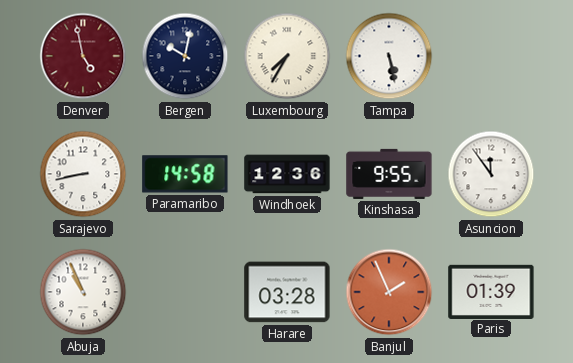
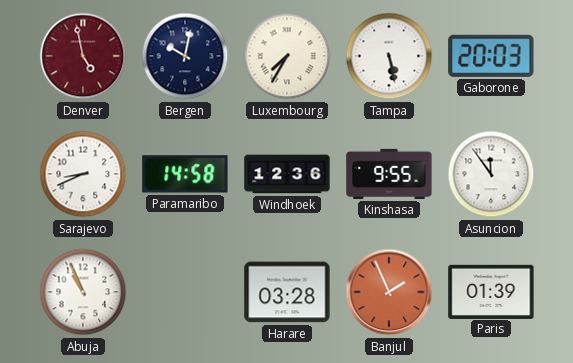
Gaborone: none -> 20:03 (491, 56)
Sarajevo: 8:43 -> 8:41 (83, 174)
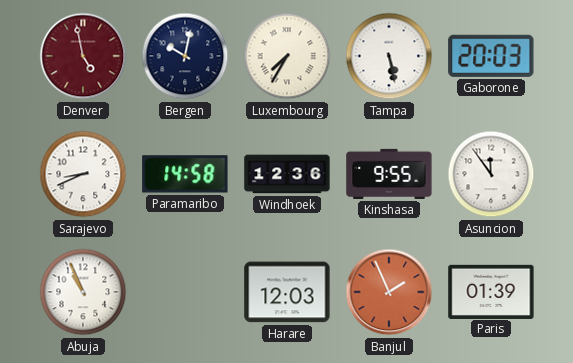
Harare: 03:28 -> 12:03 (287, 292)
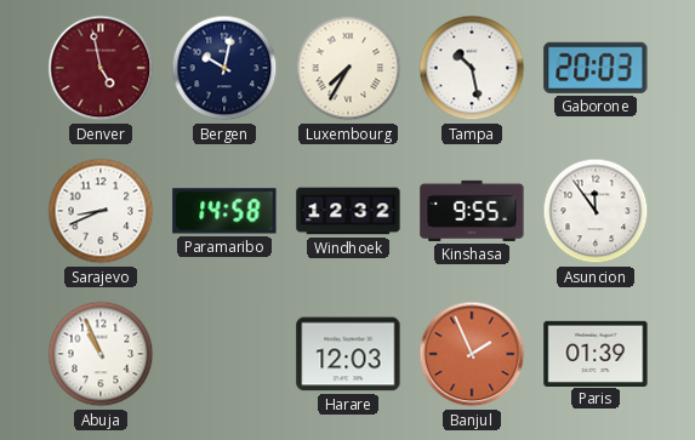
Tampa: 5:28 -> 10:28 (472, 68)
Windhoek: 12:36 -> 12:32 (348, 211)
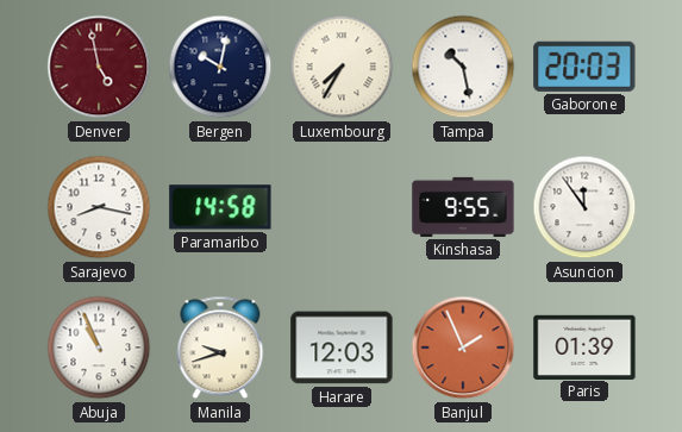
Sarajevo: 8:41 -> 8:17 (99, 207)
Windhoek: 12:32 -> none (348, 211)
Manila: none -> 9:42 (220, 348)
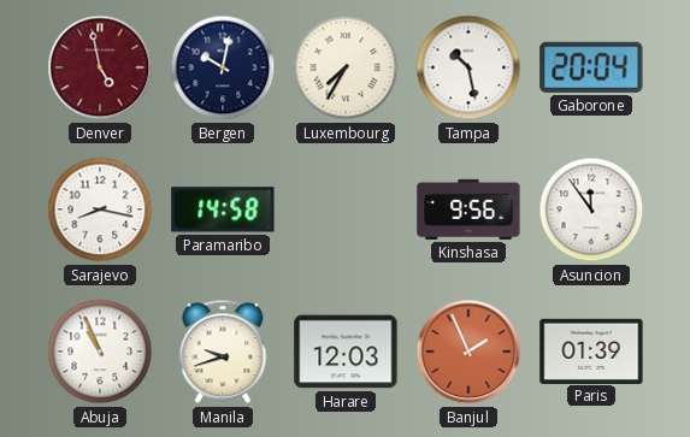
Gaborone: 20:03 -> 20:04 (591, 67)
Kinshasa: 9:55 -> 9:56 (468, 209)
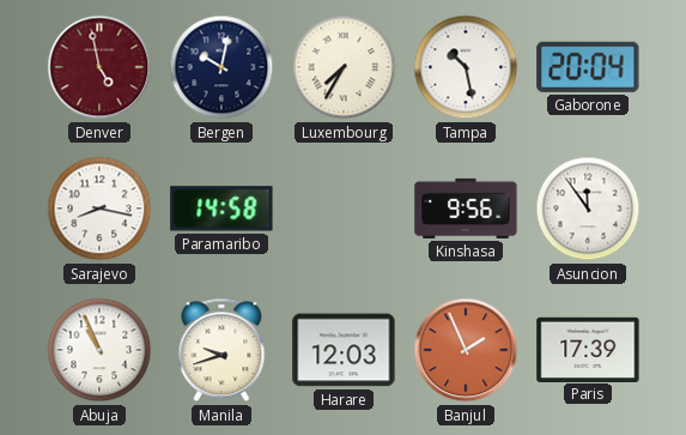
Paris: 01:39 -> 17:39 (588, 349)
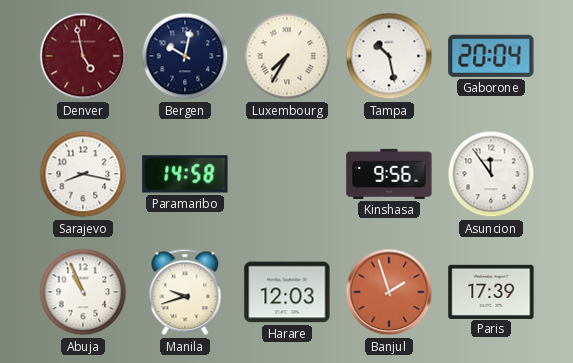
Banjul: 1:56 -> 1:57 (389, 292)
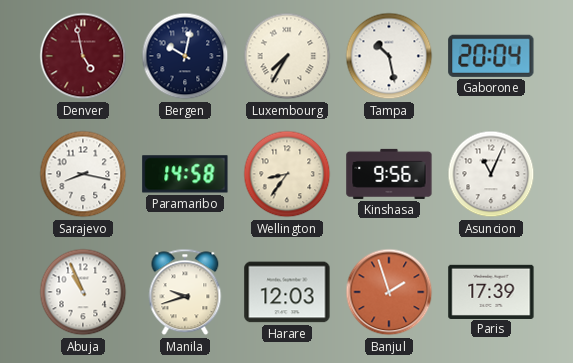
Wellington: none -> 8:36 (287, 174)
Asuncion: 11:54 -> 11:04 (491, 174)
